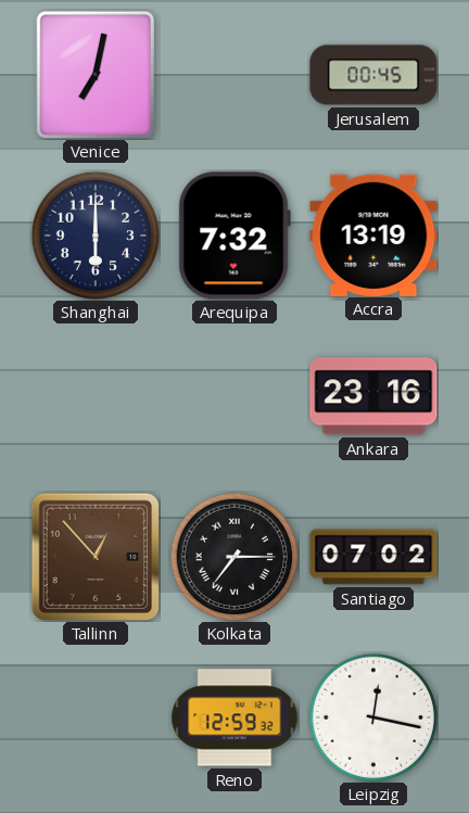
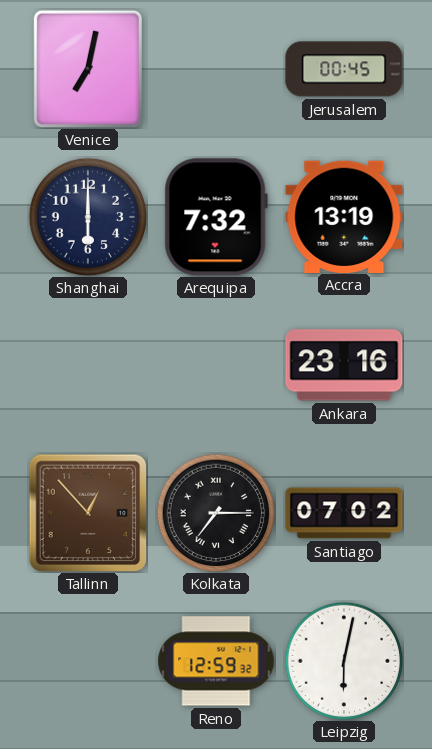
Leipzig: 12:17 -> 6:02 (344, 661)
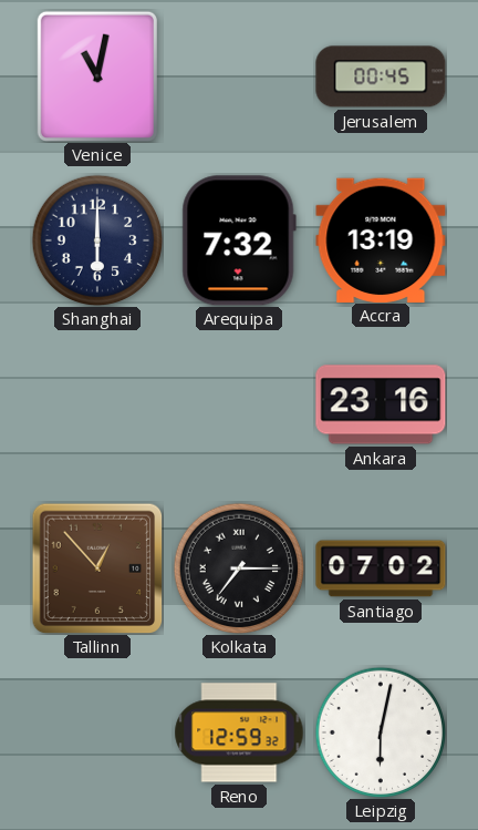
Venice: 7:02 -> 11:02 (97, 76)
